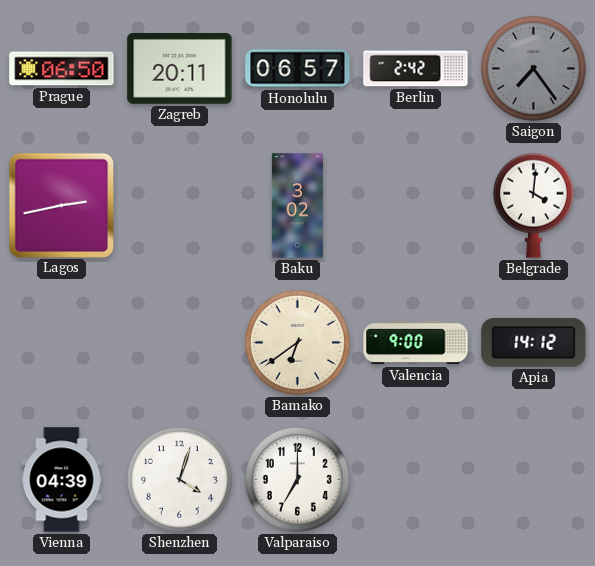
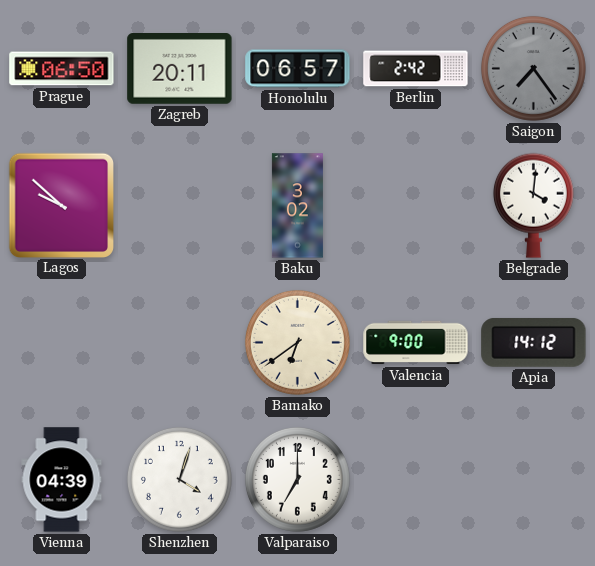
Lagos: 2:43 -> 9:52 (61, 205)
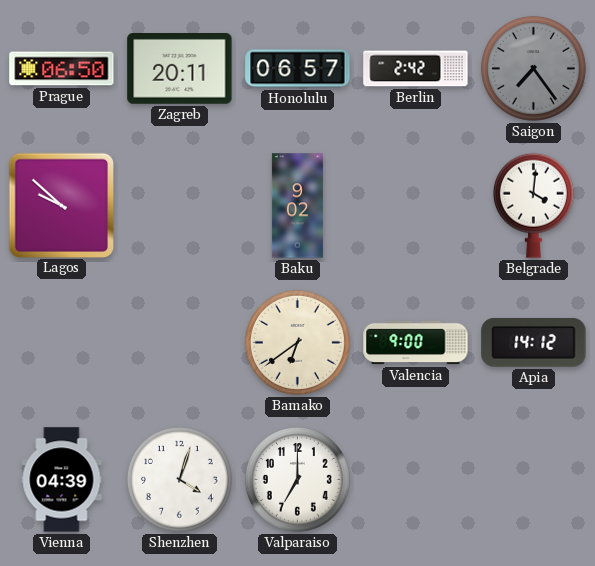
Baku: 3:02 -> 9:02 (297, 206)
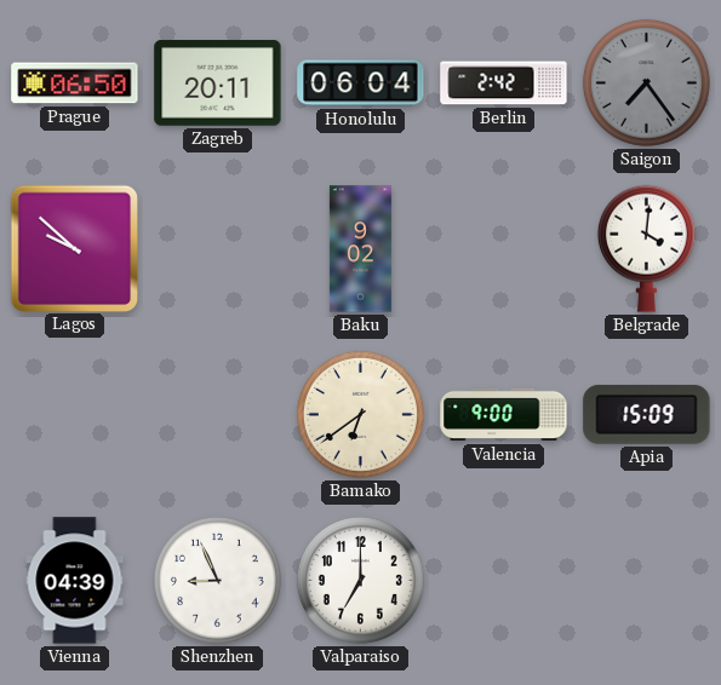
Honolulu: 06:57 -> 06:04 (361, 84)
Apia: 14:12 -> 15:09 (647, 414)
Shenzhen: 4:03 -> 8:56 (217, 580)
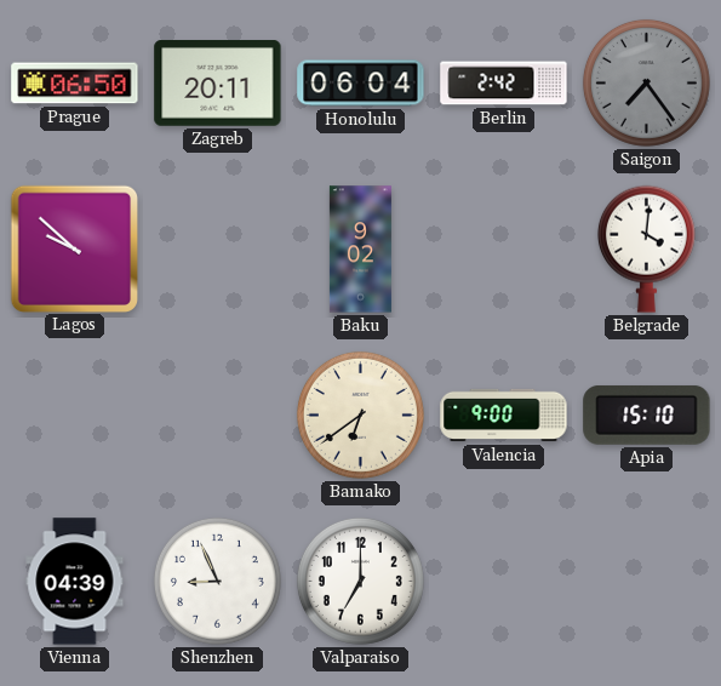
Apia: 15:09 -> 15:10 (647, 415)
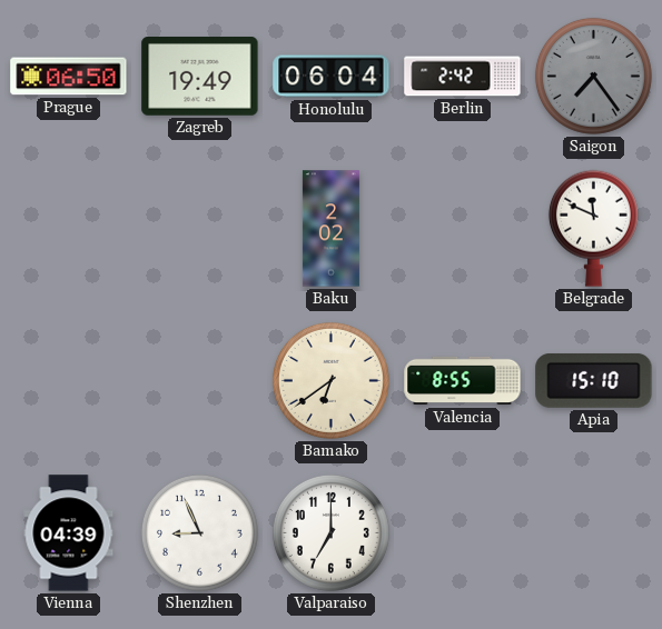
Zagreb: 20:11 -> 19:49 (200, 77)
Lagos: 9:52 -> none (74, 248)
Baku: 9:02 -> 2:02 (330, 229)
Belgrade: 4:01 -> 11:49 (593, 228)
Valencia: 9:00 -> 8:55 (463, 381)
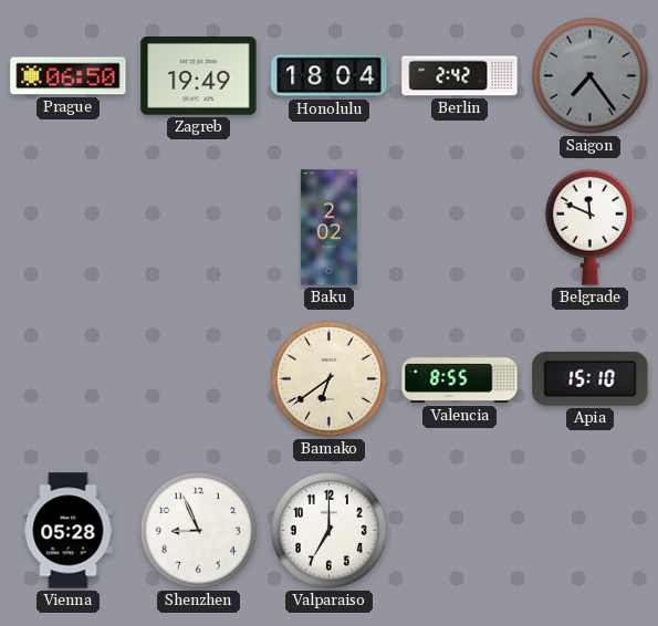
Honolulu: 06:04 -> 18:04 (330, 76)
Vienna: 04:39 -> 05:28 (69, 531)
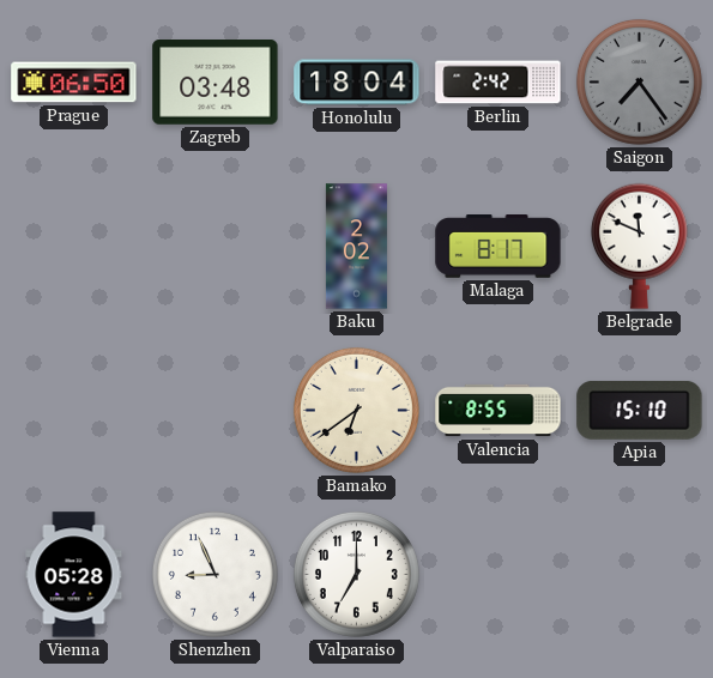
Zagreb: 19:49 -> 03:48 (216, 83)
Malaga: none -> 8:17 (499, 247)
